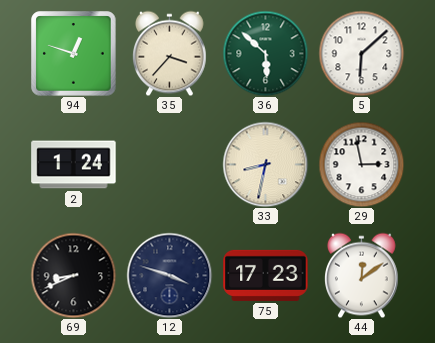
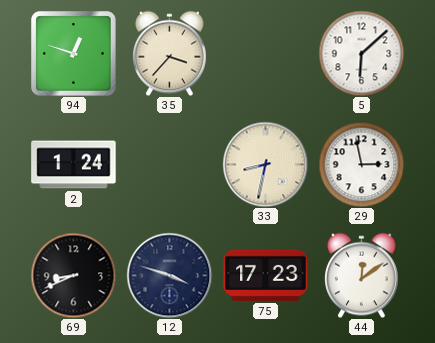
36: 5:52 -> none (265, 53)
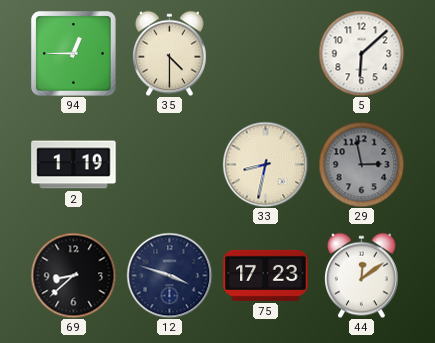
94: 12:48 -> 12:45 (74, 54)
35: 3:37 -> 4:30 (170, 53)
2: 1:24 -> 1:19 (74, 165)
29 dial: white -> grey (361, 164)
69: 8:41 -> 8:38 (73, 275)
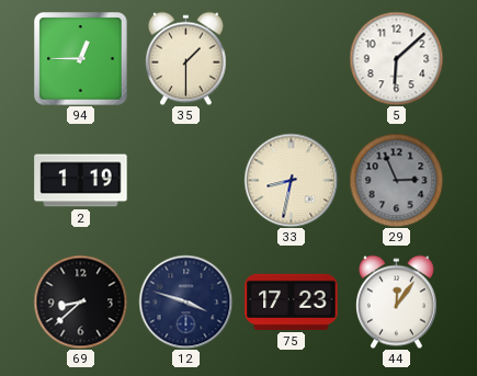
35: 4:30 -> 1:30 (186, 58)
29: 2:58 -> 2:56 (396, 180)
44: 12:09 -> 12:06 (397, 301)
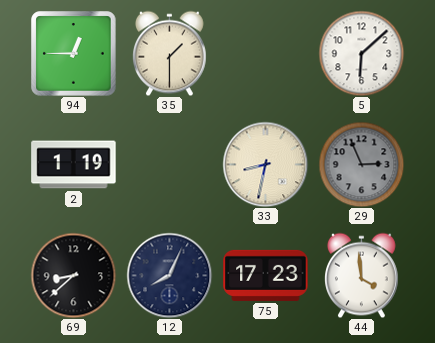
12: 3:48 -> 8:04 (169, 275)
44: 12:06 -> 3:59 (362, 275)
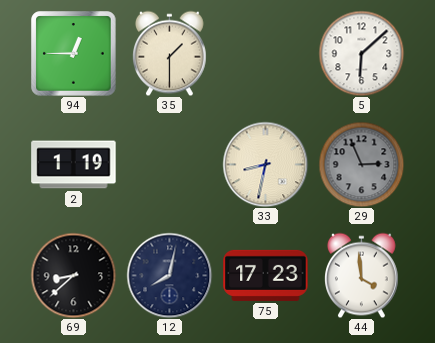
12: 8:04 -> 8:02 (169, 275)
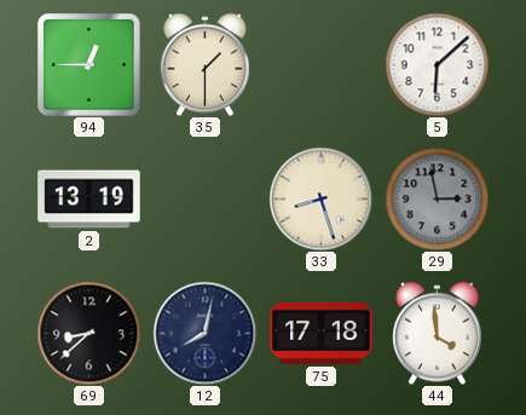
2: 1:19 -> 13:19 (89, 200)
33: 8:32 -> 8:27 (320, 198)
29: 2:56 -> 2:58 (437, 198)
75: 17:23 -> 17:18 (322, 333)
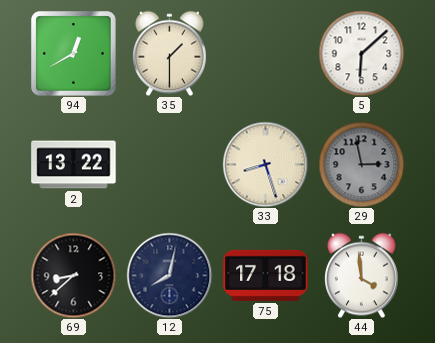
94: 12:45 -> 12:40 (74, 54)
2: 13:19 -> 13:22 (74, 165)
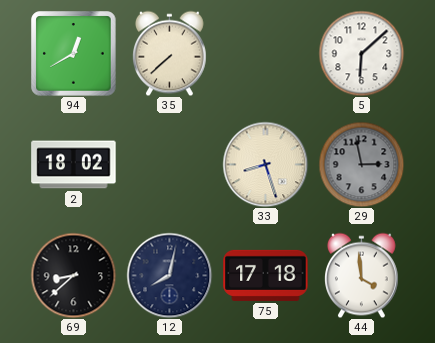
35: 1:30 -> 7:38 (170, 53)
2: 13:22 -> 18:02 (74, 165)
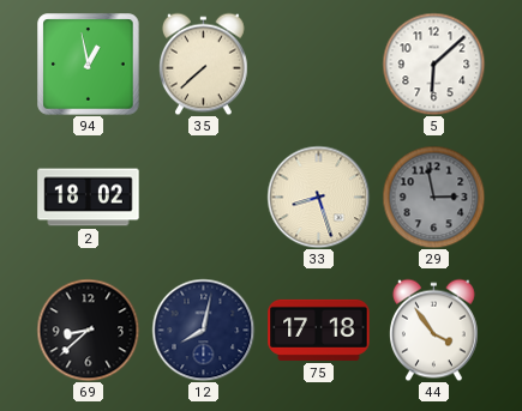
94: 12:40 -> 12:58 (89, 65)
44: 3:59 -> 3:54 (434, 330)
